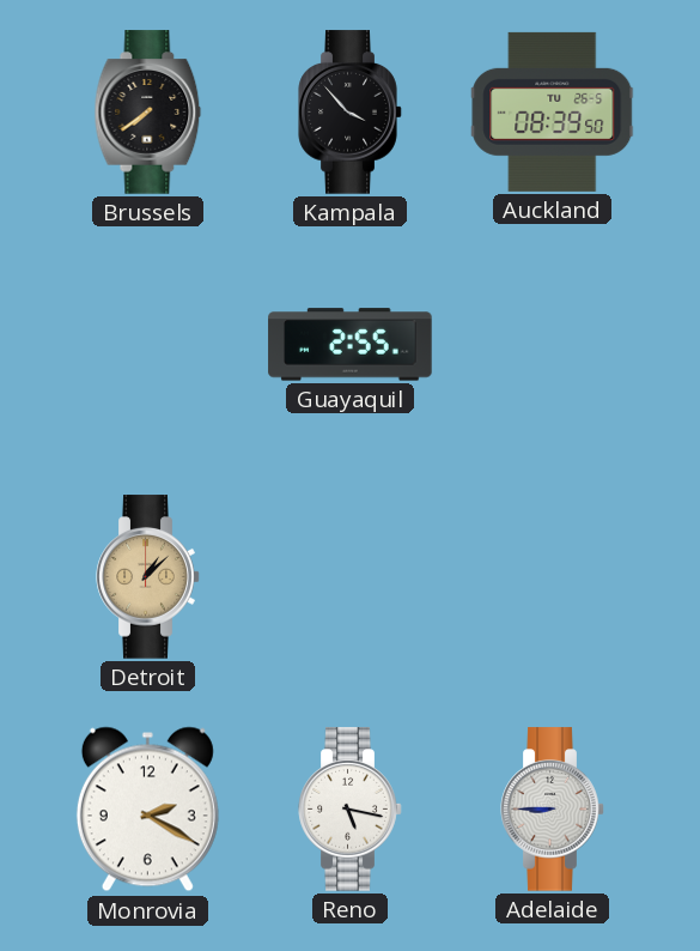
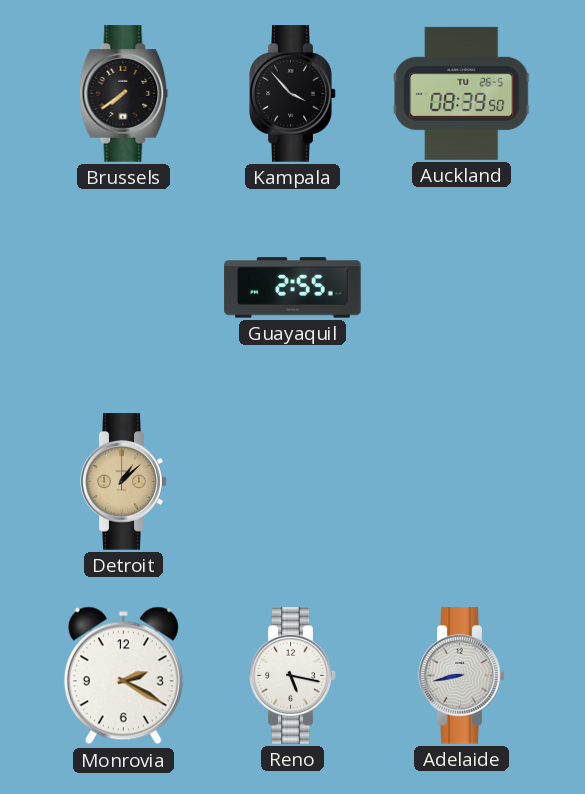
Adelaide: 8:45 -> 8:43 (462, 676)
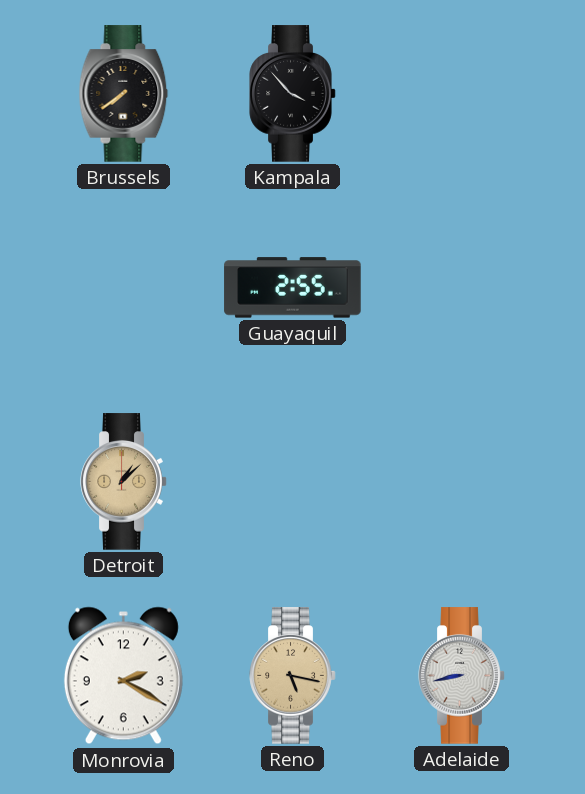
Auckland: 08:39 -> none (462, 93)
Reno dial: white -> champagne (293, 676)
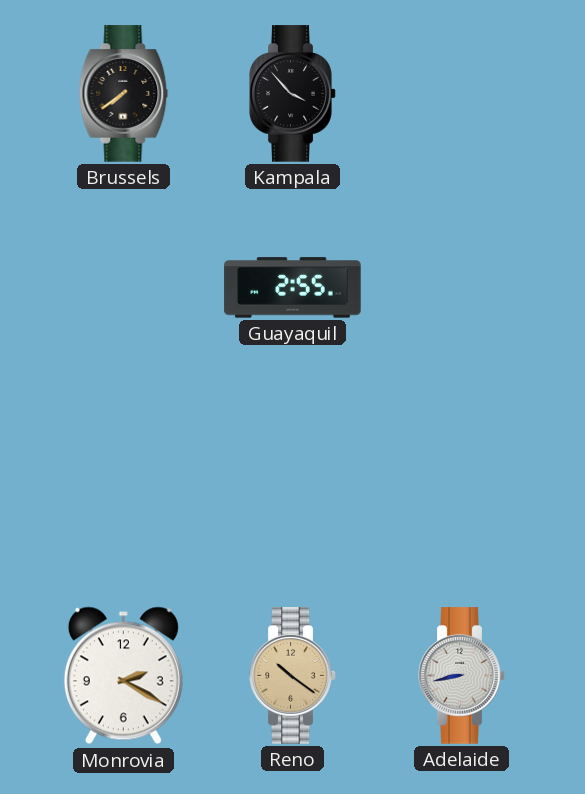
Detroit: 1:08 -> none (124, 482)
Reno: 5:17 -> 10:21 (293, 676)
